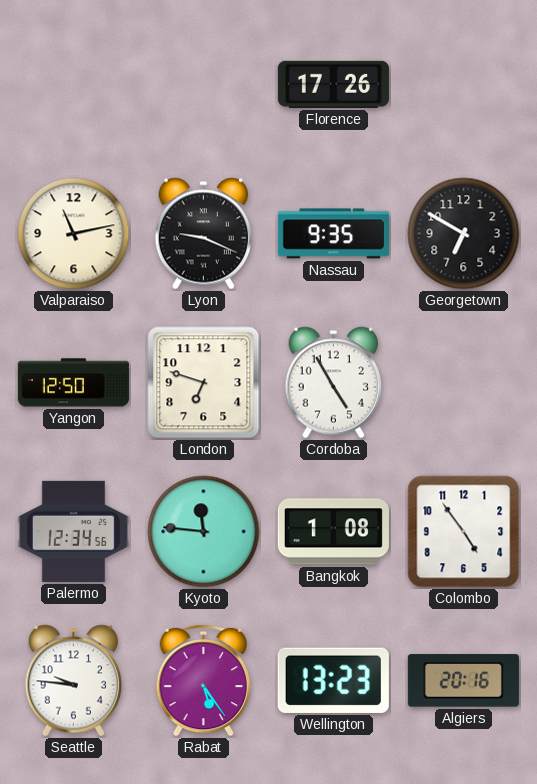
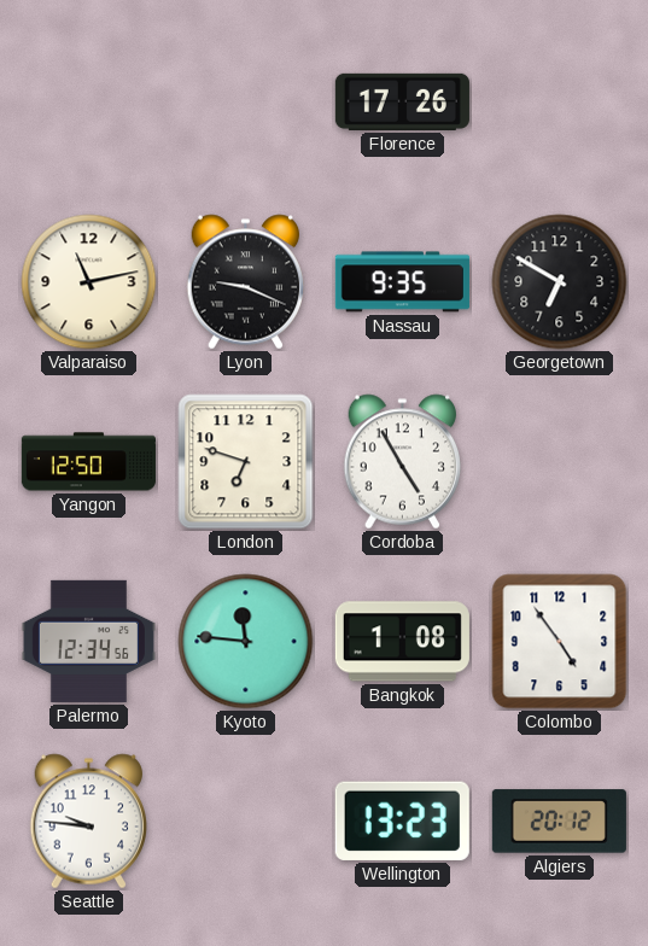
Rabat: 5:24 -> none (204, 680)
Algiers: 20:16 -> 20:12 (559, 822)
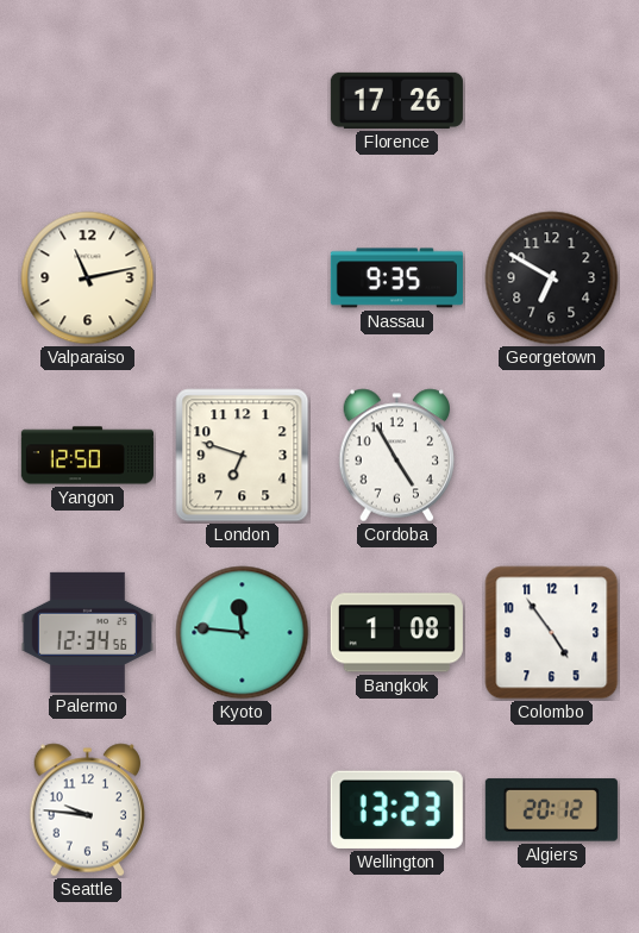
Lyon: 9:19 -> none (246, 282)
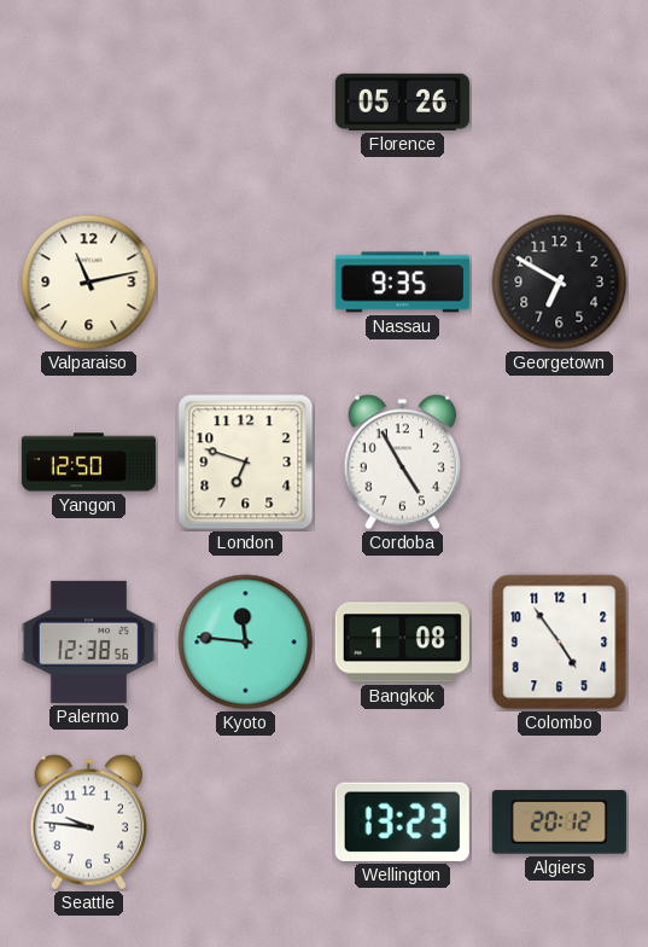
Florence: 17:26 -> 05:26 (402, 101)
Palermo: 12:34 -> 12:38 (88, 641)
